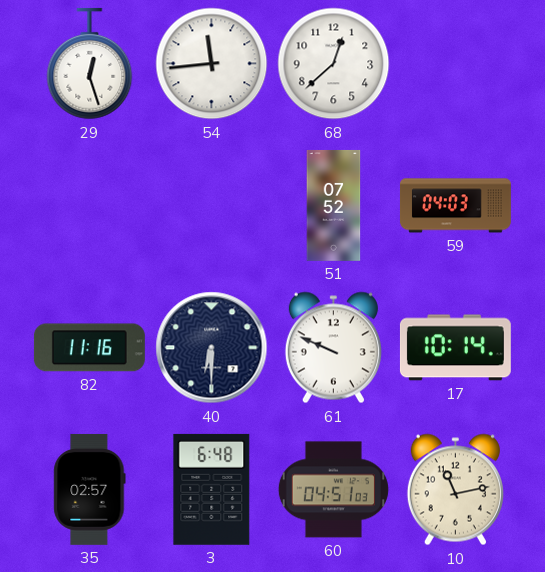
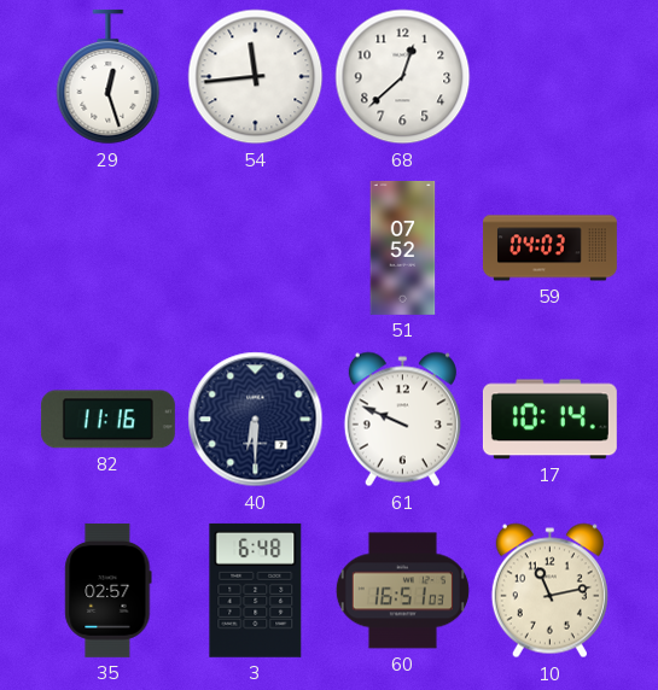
60: 04:51 -> 16:51 (402, 591)
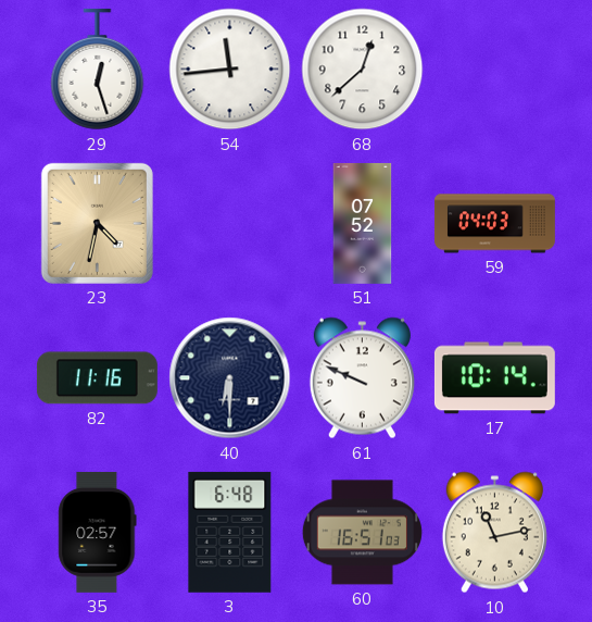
23: none -> 4:32 (97, 223)
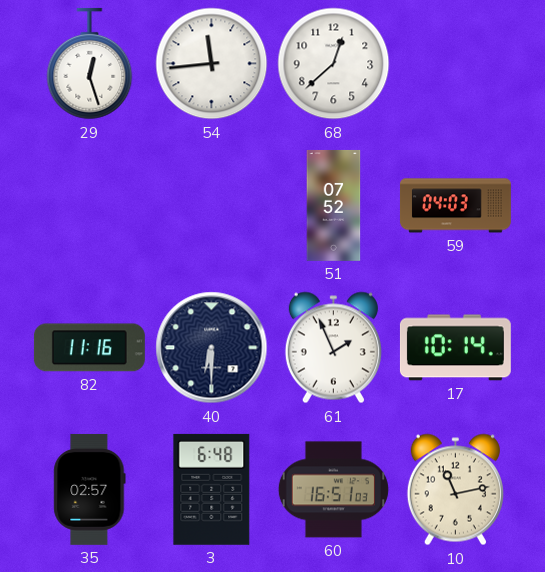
23: 4:32 -> none (97, 223)
61: 9:49 -> 1:56 (333, 348)
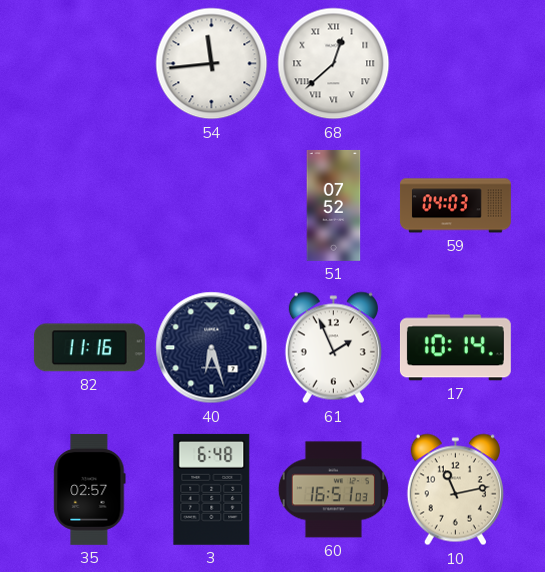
29: 12:27 -> none (90, 64)
68 numerals: Arabic -> Roman (334, 64)
40: 6:30 -> 6:27 (212, 348)
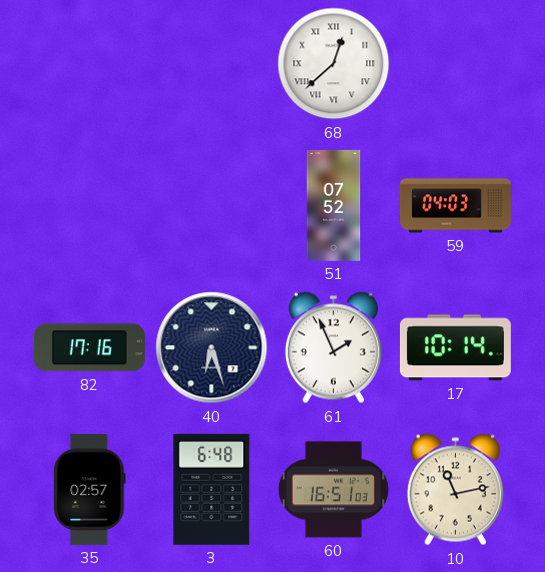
54: 11:44 -> none (212, 64)
82: 11:16 -> 17:16 (89, 348)
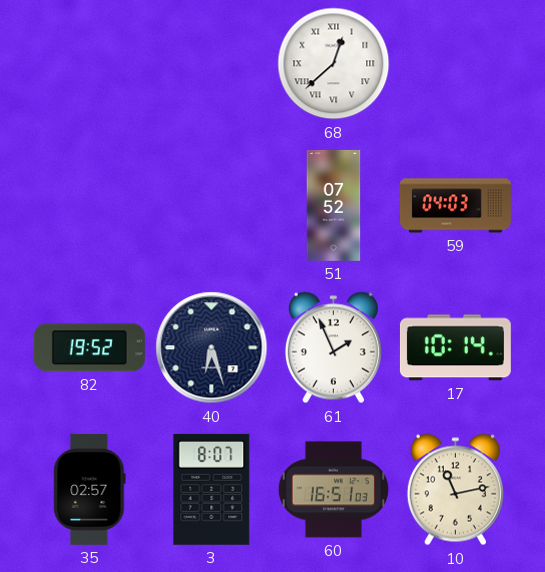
82: 17:16 -> 19:52 (89, 348)
3: 6:48 -> 8:07 (212, 489)
